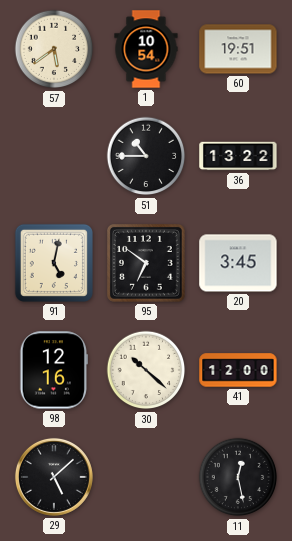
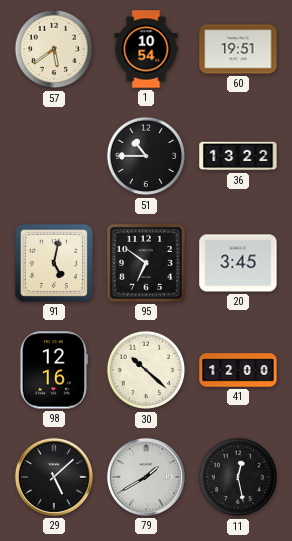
79: none -> 1:40 (146, 477)
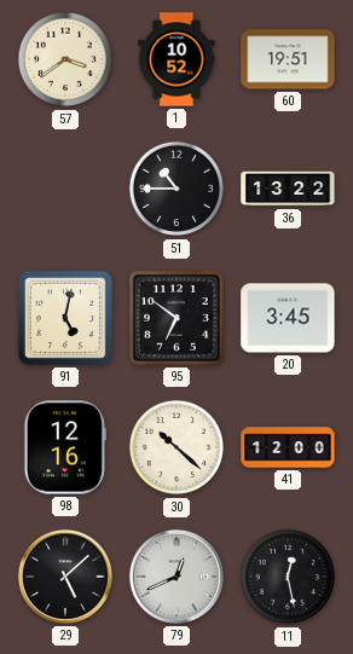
57: 5:39 -> 3:39 (65, 59)
1: 10:54 -> 10:52 (176, 59)
79: 1:40 -> 12:41 (176, 577)
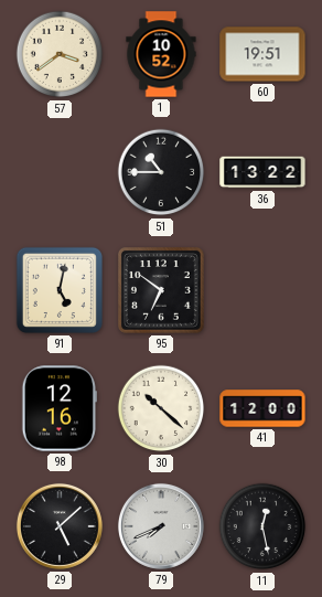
20: 3:45 -> none (288, 318)
79: 12:41 -> 7:41 (161, 526)
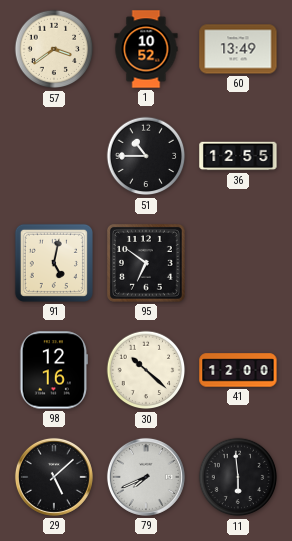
60: 19:51 -> 13:49 (238, 49)
36: 13:22 -> 12:55 (238, 156)
11: 12:28 -> 5:59 (238, 477)
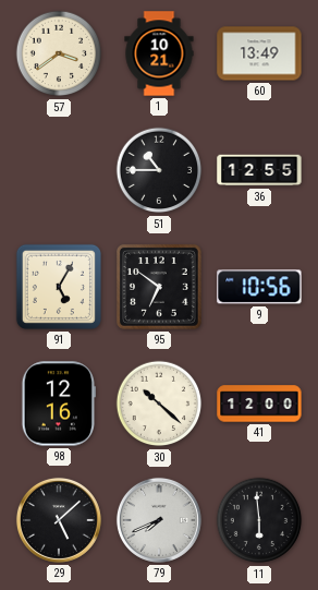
1: 10:52 -> 10:21 (159, 53)
91: 5:02 -> 5:05 (59, 287)
9: none -> 10:56 (259, 287)
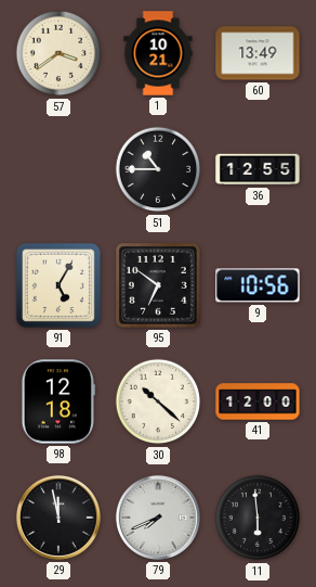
98: 12:16 -> 12:18 (58, 401)
29: 5:08 -> 11:58 (58, 518)
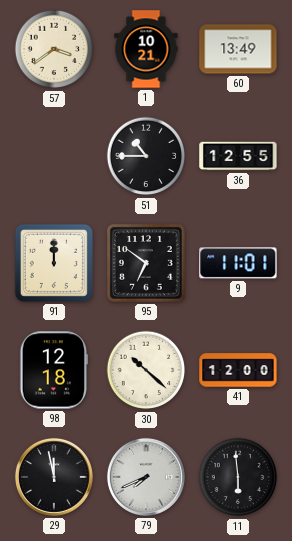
91: 5:05 -> 12:00 (54, 263)
9: 10:56 -> 11:01 (238, 263)
